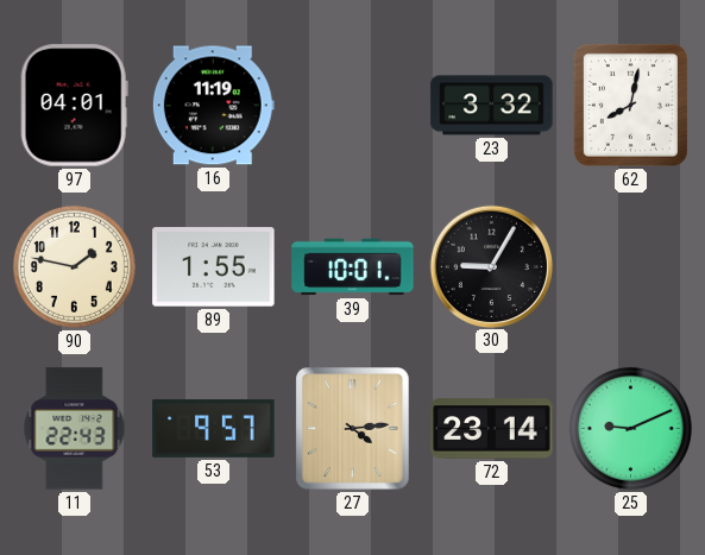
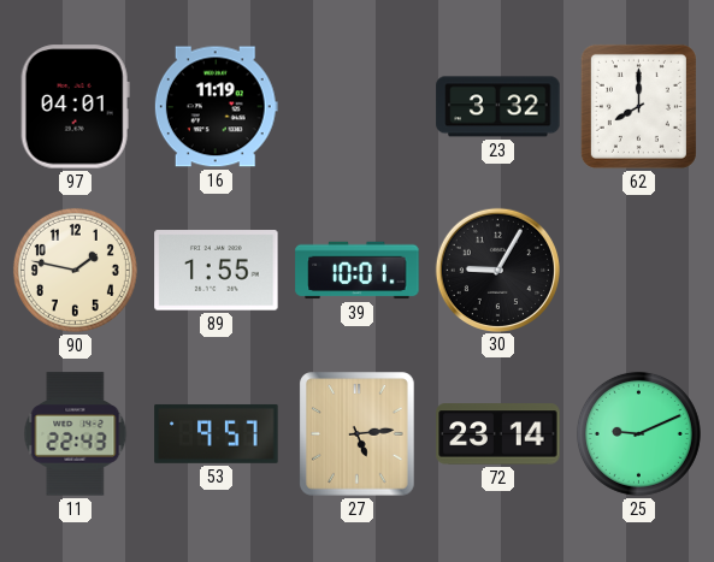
62: 8:02 -> 8:00 (638, 106)
27: 4:14 -> 5:14 (358, 434)
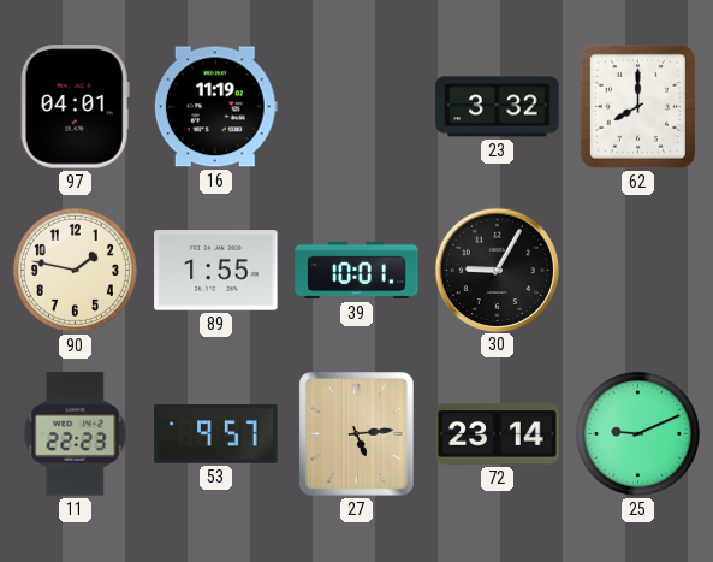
11: 22:43 -> 22:23 (76, 434)
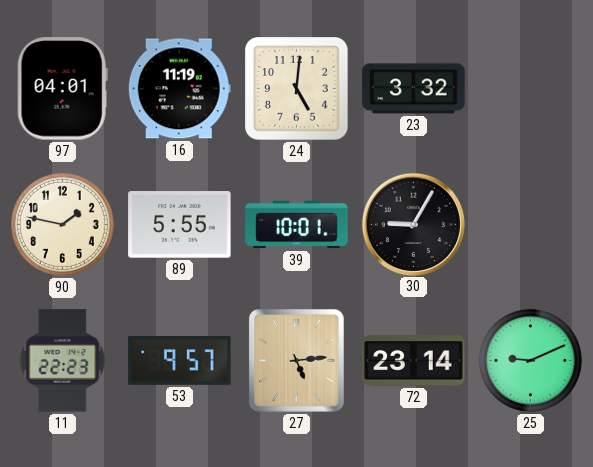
24: none -> 5:01 (297, 89)
62: 8:00 -> none (637, 106)
89: 1:55 -> 5:55 (180, 225)
